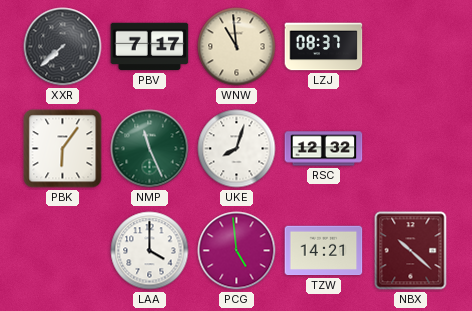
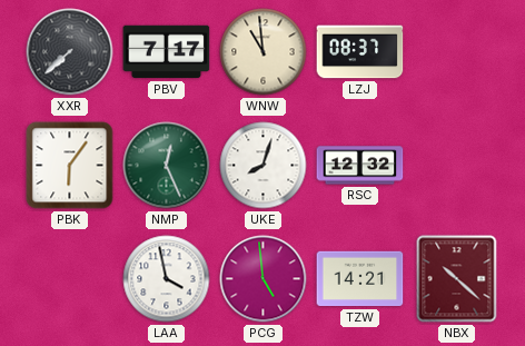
NMP: 11:26 -> 12:26 (167, 166)
LAA: 4:00 -> 3:58 (167, 279)
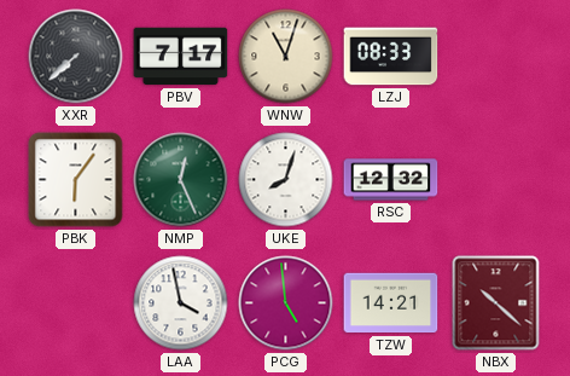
WNW: 10:59 -> 11:03 (286, 57)
LZJ: 08:37 -> 08:33 (391, 57)
